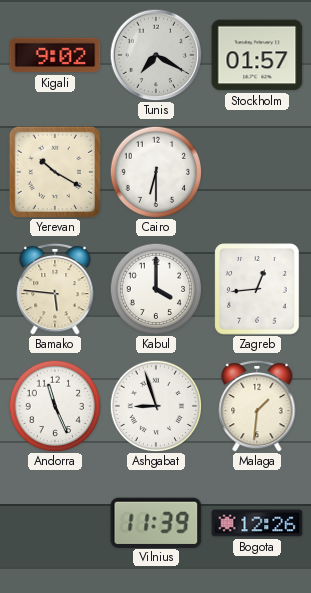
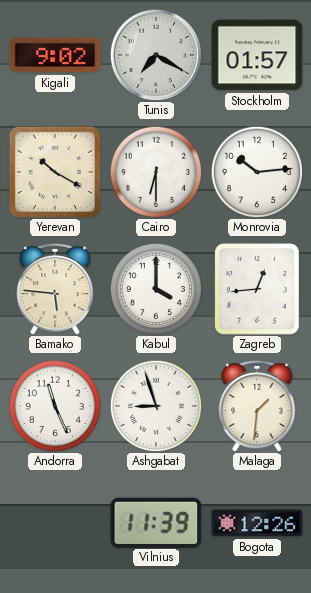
Monrovia: none -> 10:14 (257, 172)
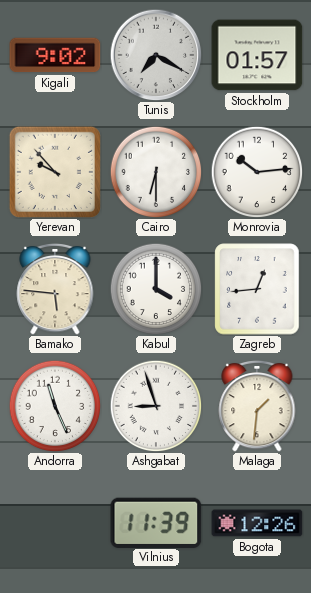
Yerevan: 10:20 -> 9:53 (55, 172)
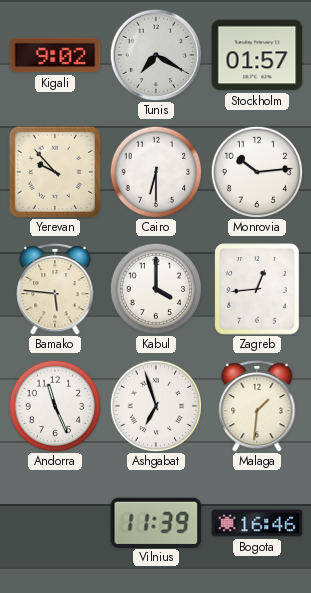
Ashgabat: 8:57 -> 6:57 (156, 406)
Bogota: 12:26 -> 16:46 (257, 523)
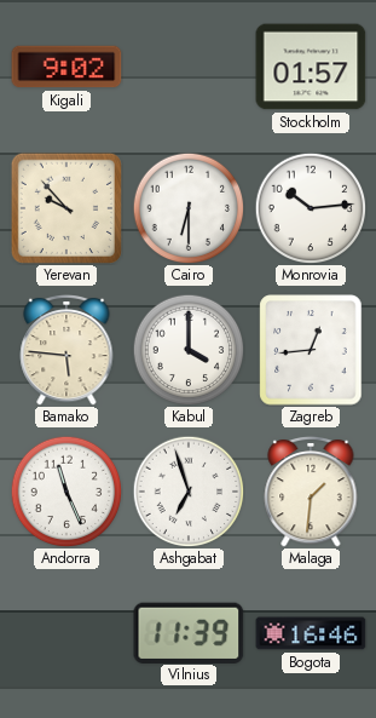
Tunis: 7:20 -> none (156, 55)
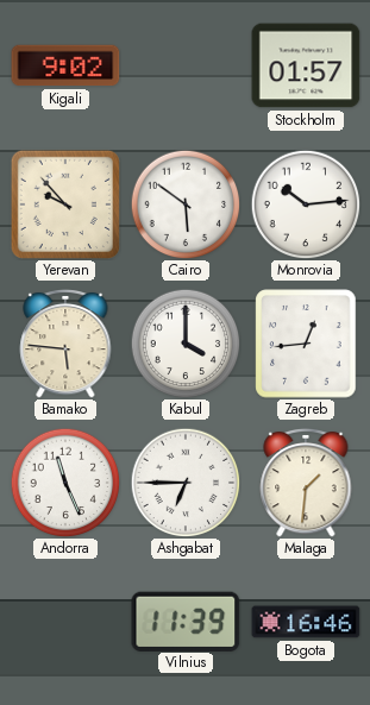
Cairo: 6:30 -> 5:51 (186, 204)
Ashgabat: 6:57 -> 6:45 (186, 483)
